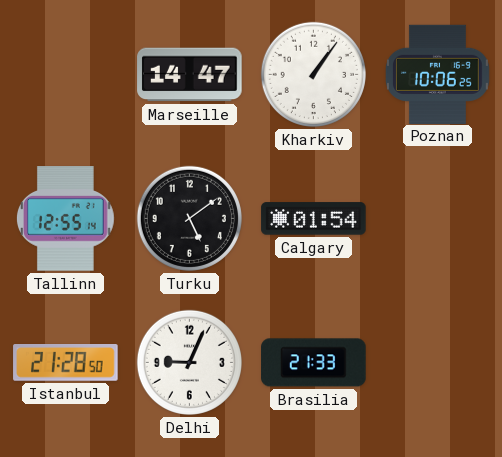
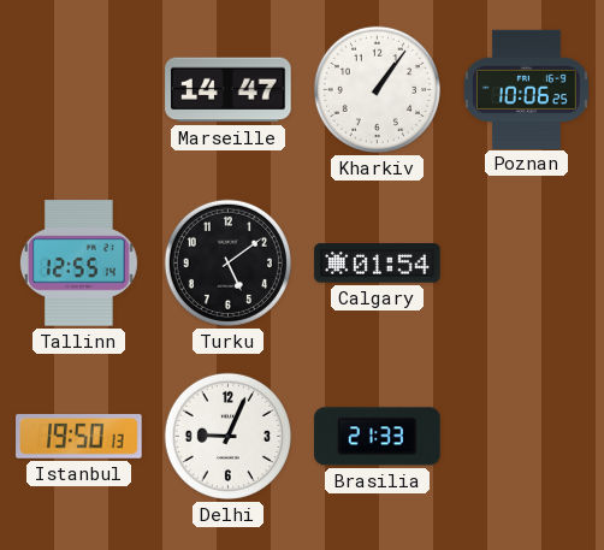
Istanbul: 21:28 -> 19:50 (79, 437)
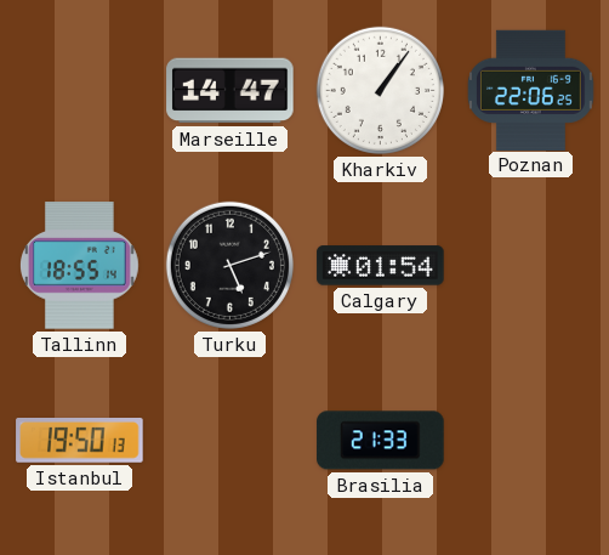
Poznan: 10:06 -> 22:06 (530, 90)
Tallinn: 12:55 -> 18:55 (79, 266)
Turku: 5:09 -> 5:12 (229, 265)
Delhi: 9:04 -> none (227, 436)
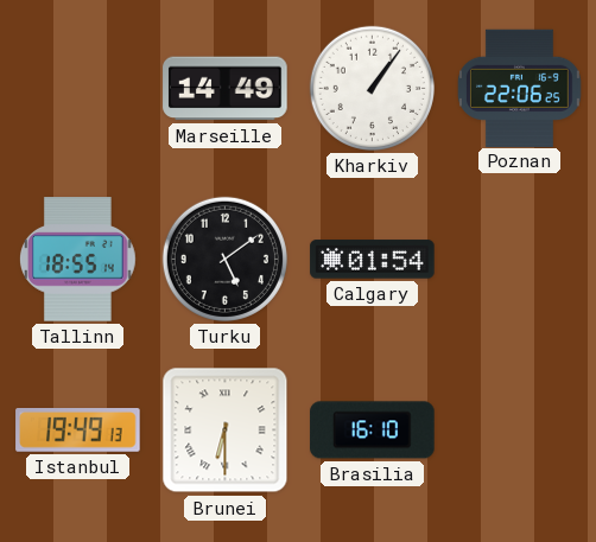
Marseille: 14:47 -> 14:49 (226, 89)
Turku: 5:12 -> 5:09 (224, 259)
Istanbul: 19:50 -> 19:49 (78, 431)
Brunei: none -> 6:30 (226, 431)
Brasilia: 21:33 -> 16:10 (373, 431)
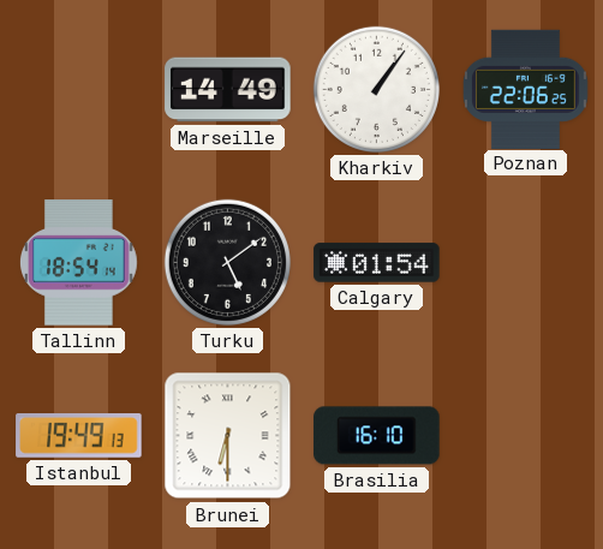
Tallinn: 18:55 -> 18:54 (78, 263)
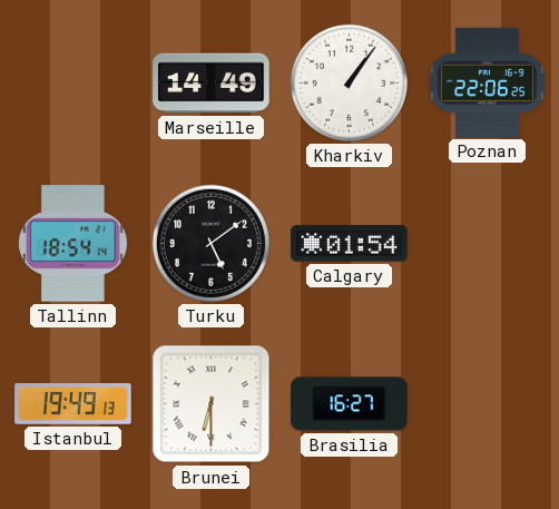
Brasilia: 16:10 -> 16:27 (350, 404)
